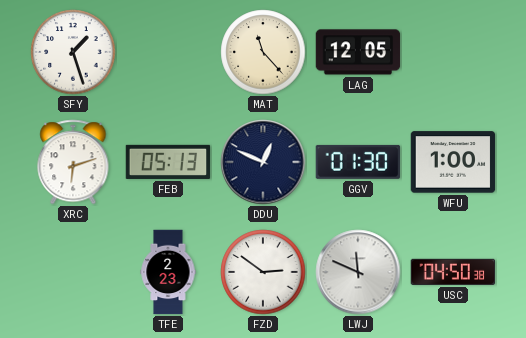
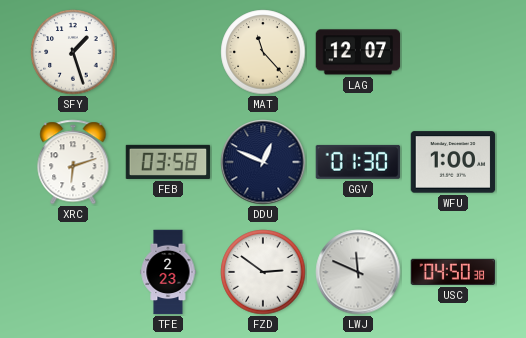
LAG: 12:05 -> 12:07 (358, 52)
FEB: 05:13 -> 03:58 (168, 162)
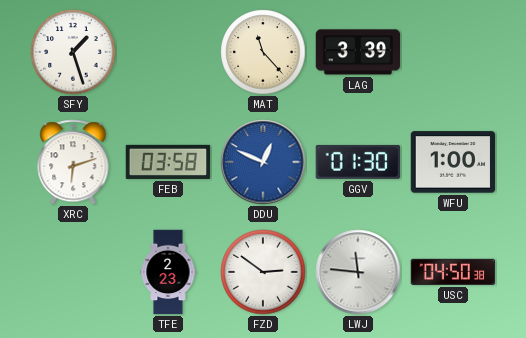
LAG: 12:07 -> 3:39 (358, 52)
DDU dial: navy -> blue (263, 162)
LWJ: 11:49 -> 11:46 (358, 272)
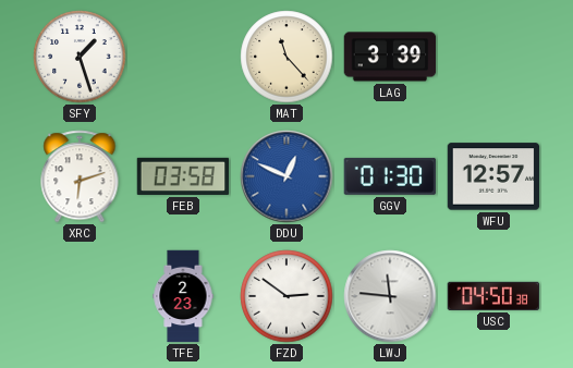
WFU: 1:00 -> 12:57 (493, 176)
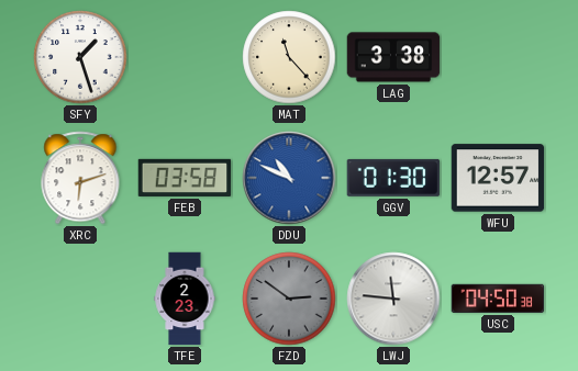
LAG: 3:39 -> 3:38 (393, 57)
DDU: 12:49 -> 10:49 (289, 178)
FZD dial: white -> grey (289, 299)
